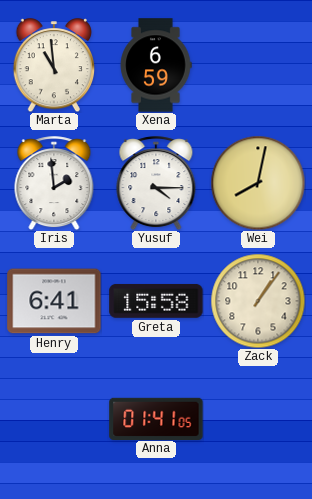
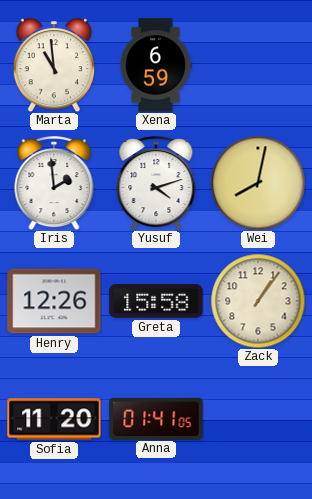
Yusuf: 4:15 -> 4:12 (156, 183)
Henry: 6:41 -> 12:26 (54, 301)
Sofia: none -> 11:20 (54, 419)
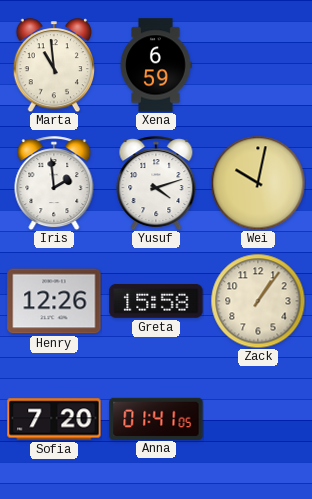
Wei: 8:02 -> 10:02 (258, 183)
Sofia: 11:20 -> 7:20 (54, 419)
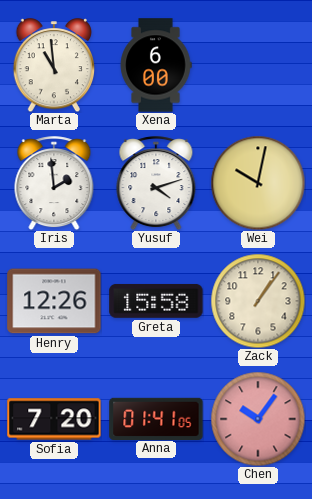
Xena: 6:59 -> 6:00 (156, 65)
Chen: none -> 10:06 (258, 419)
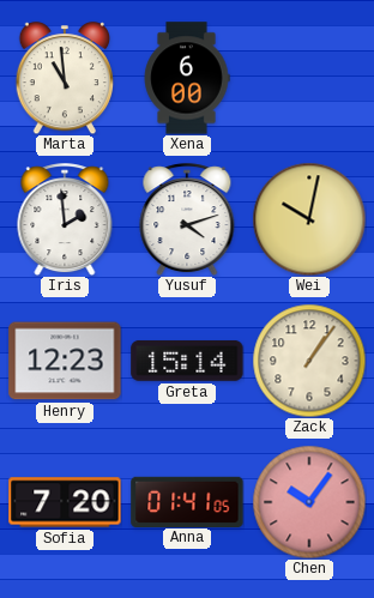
Henry: 12:26 -> 12:23 (65, 361)
Greta: 15:58 -> 15:14 (187, 361)
